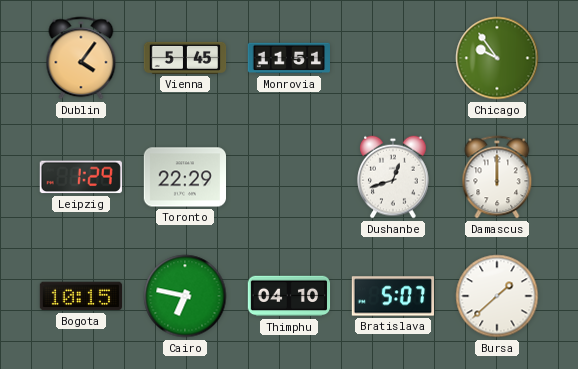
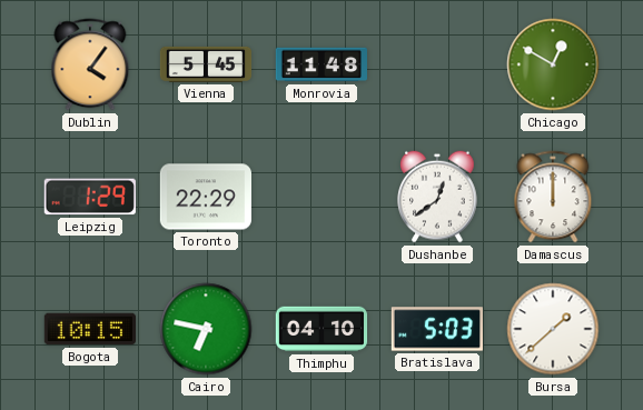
Monrovia: 11:51 -> 11:48 (320, 64)
Chicago: 9:54 -> 12:50 (553, 64)
Dushanbe: 12:42 -> 12:39 (437, 197)
Bratislava: 5:07 -> 5:03 (436, 329)
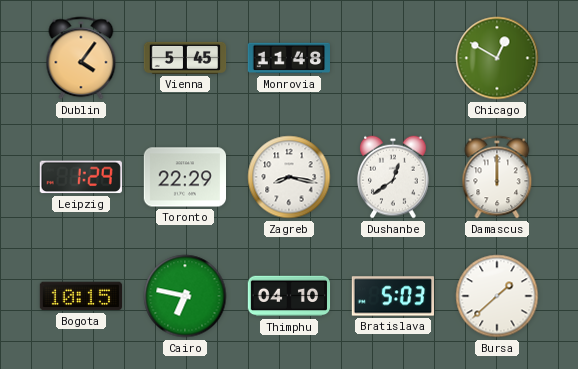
Zagreb: none -> 8:17 (289, 177)
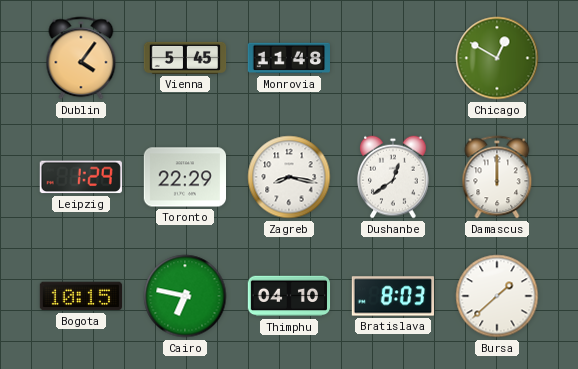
Bratislava: 5:03 -> 8:03 (392, 296)
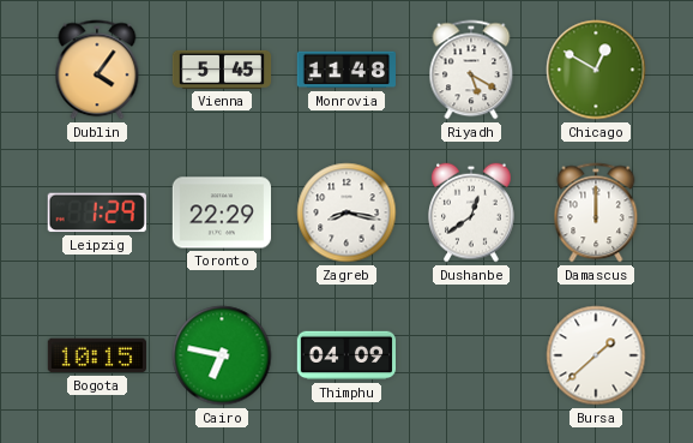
Riyadh: none -> 5:20 (471, 70)
Thimphu: 04:10 -> 04:09 (346, 355)
Bratislava: 8:03 -> none (392, 296)
